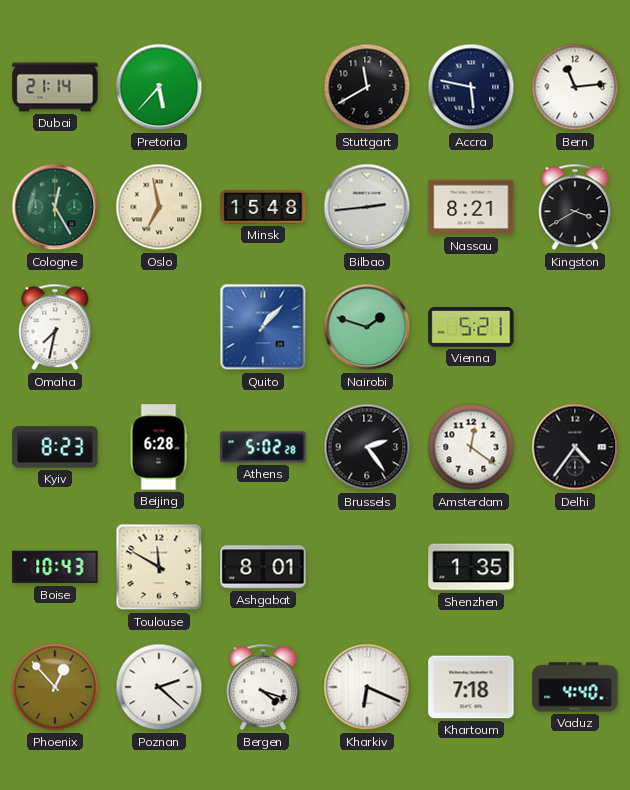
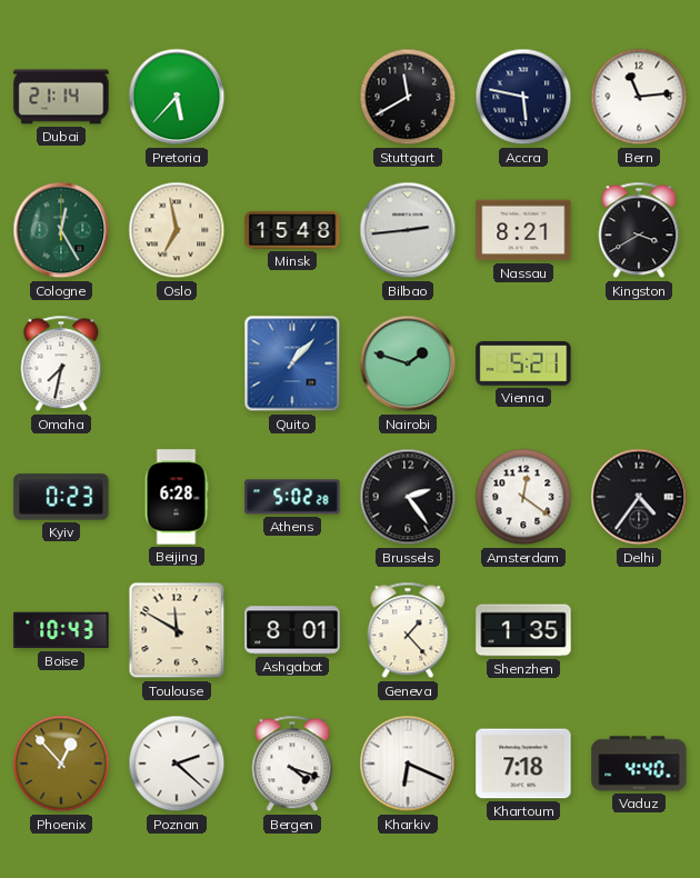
Kyiv: 8:23 -> 0:23 (61, 497)
Geneva: none -> 1:23 (408, 630)
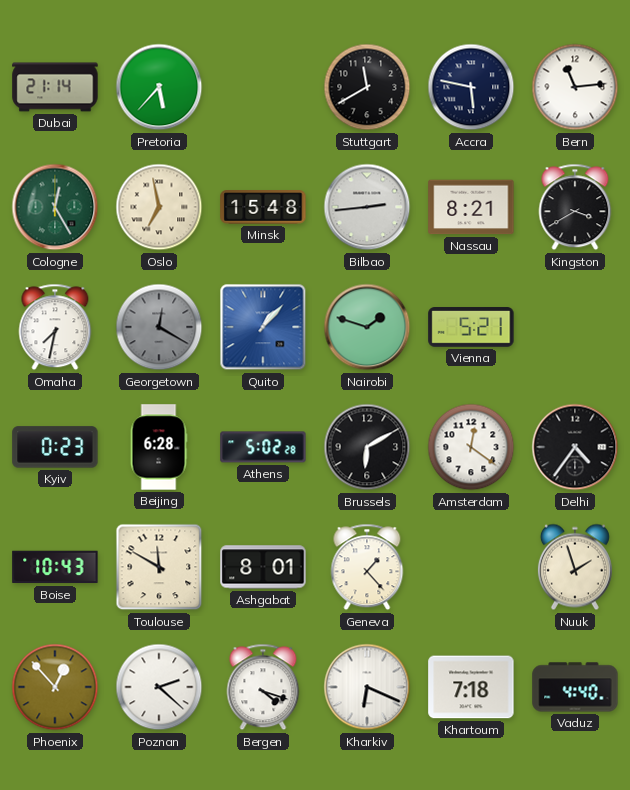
Georgetown: none -> 12:20 (159, 327)
Brussels: 2:24 -> 6:10 (367, 447)
Shenzhen: 1:35 -> none (523, 630)
Nuuk: none -> 1:57 (575, 567)
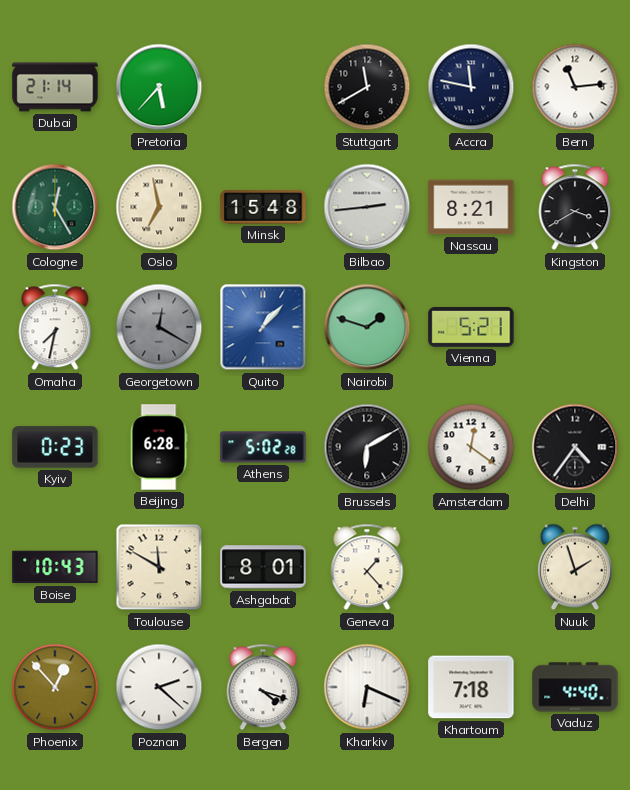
Accra: 5:47 -> 11:47 (471, 87)
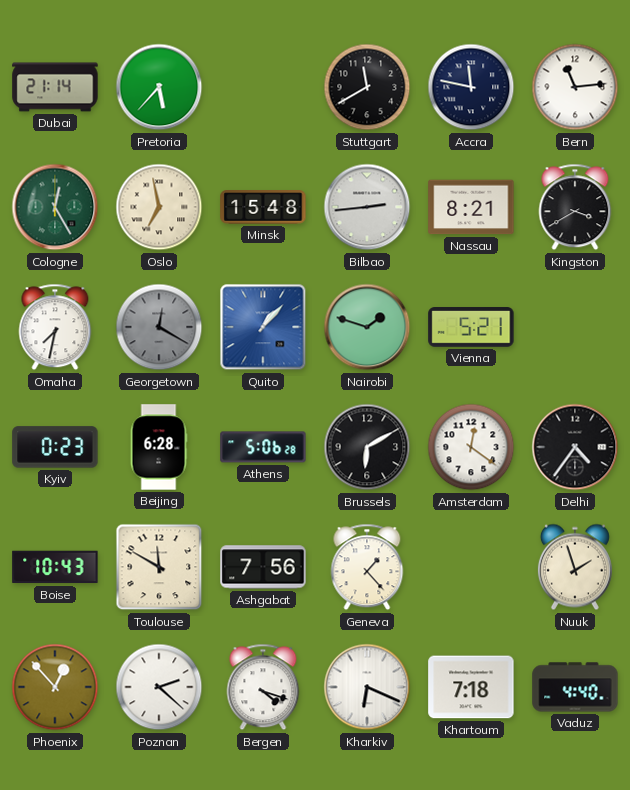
Athens: 5:02 -> 5:06 (263, 447)
Ashgabat: 8:01 -> 7:56 (263, 567)
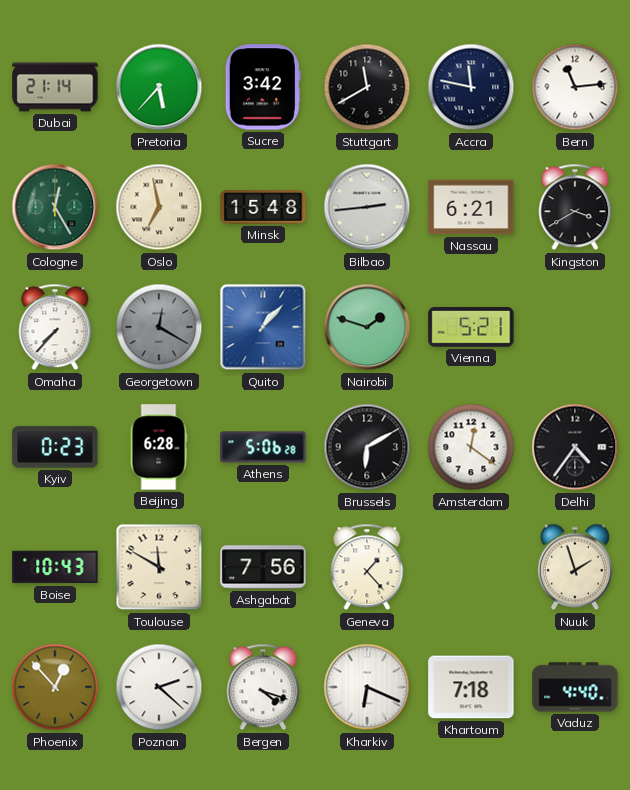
Sucre: none -> 3:42 (263, 87)
Nassau: 8:21 -> 6:21 (471, 207)
Omaha: 7:32 -> 7:37 (55, 327)
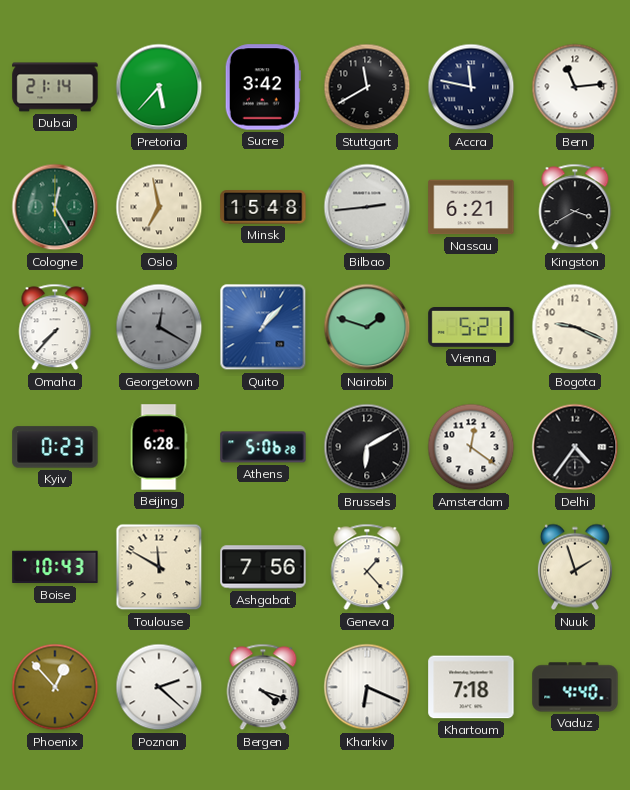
Bogota: none -> 9:19 (575, 327)
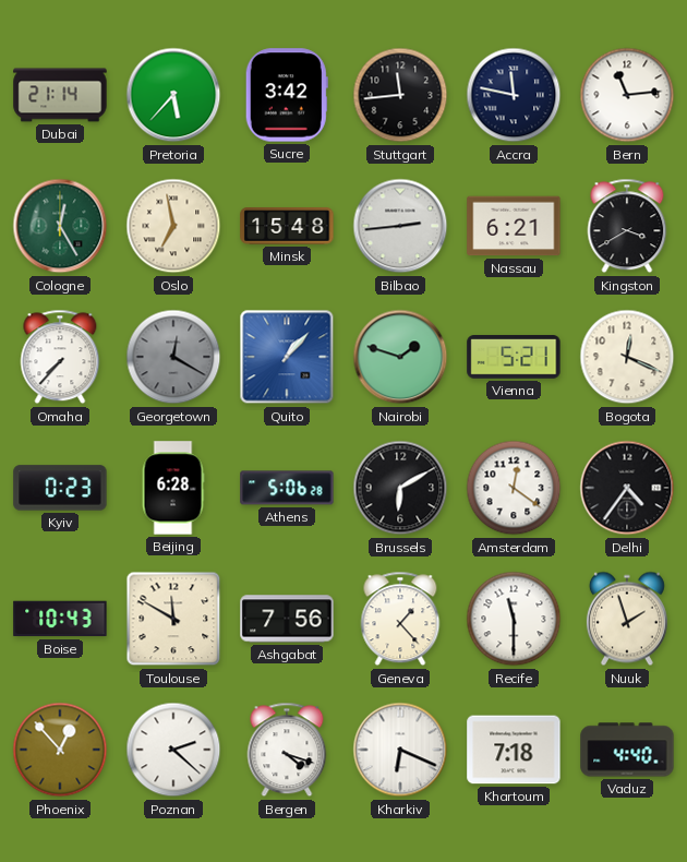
Stuttgart: 11:40 -> 11:44 (400, 95)
Bogota: 9:19 -> 12:19 (627, 357)
Recife: none -> 11:30 (514, 619)
